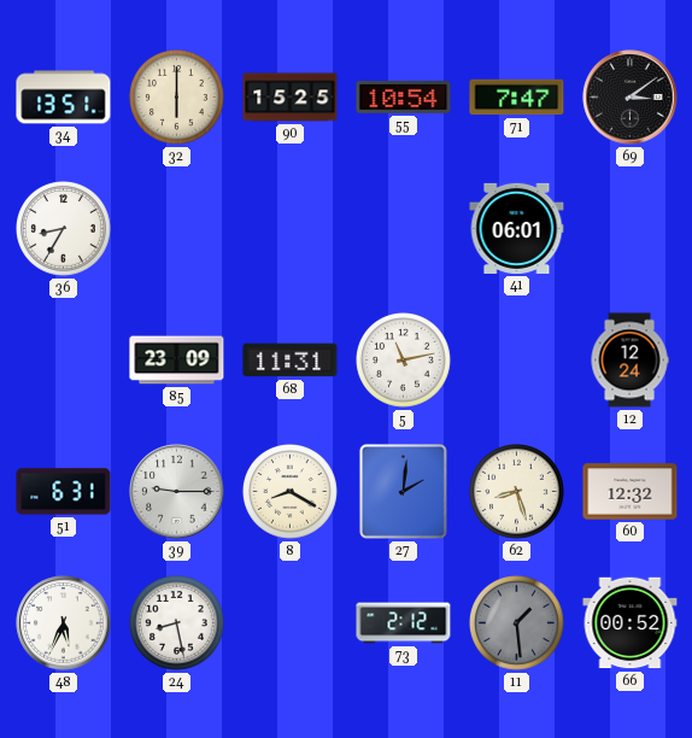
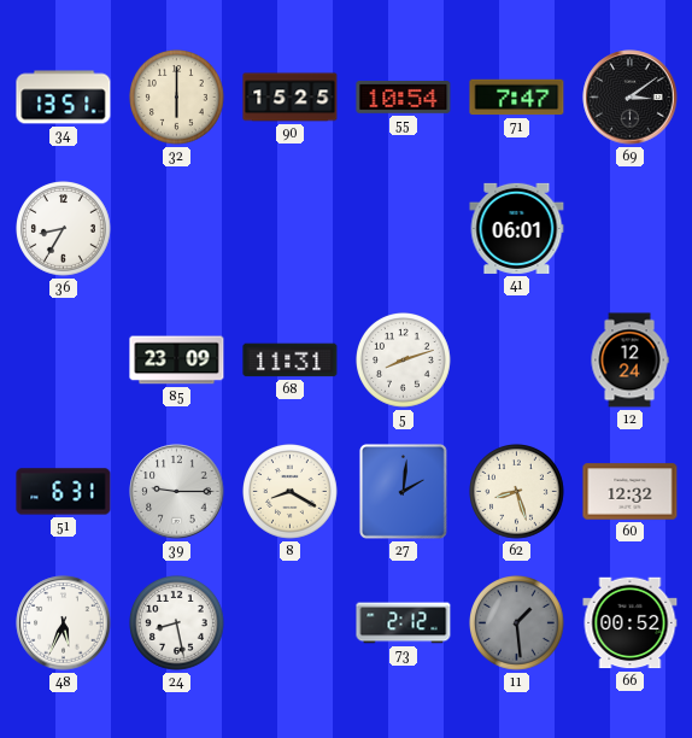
5: 11:13 -> 8:12 (404, 361)
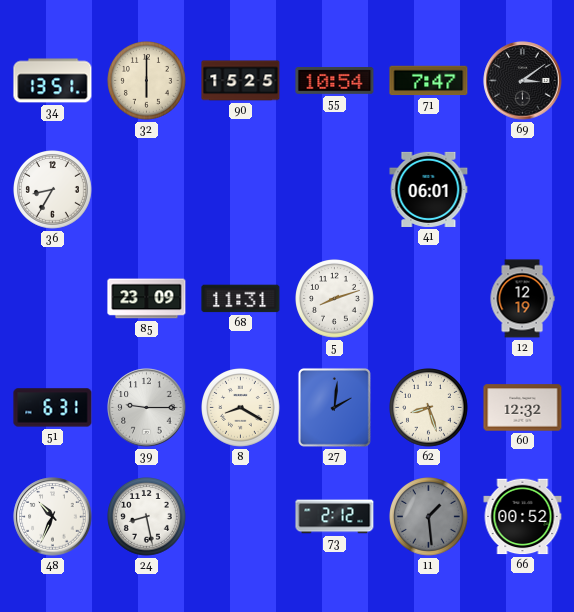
12: 12:24 -> 12:19 (522, 299)
48: 5:34 -> 10:34 (53, 517)
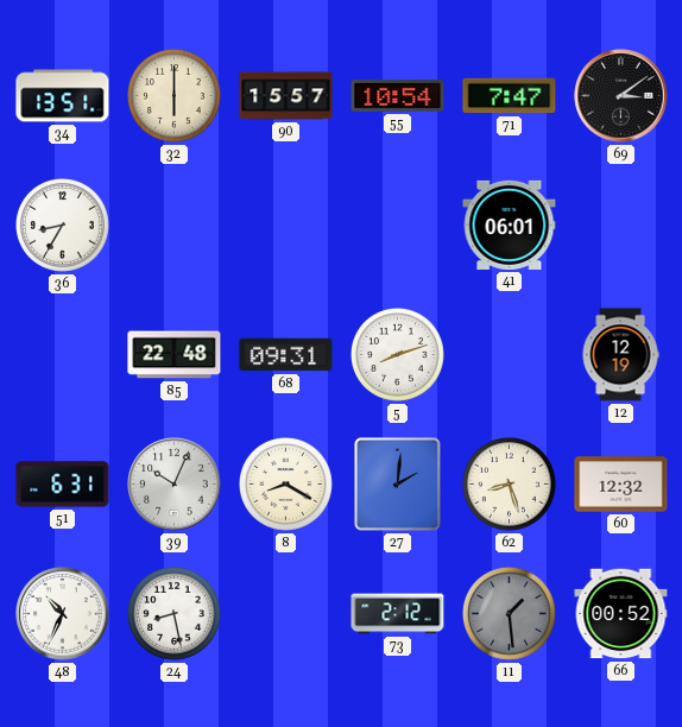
90: 15:25 -> 15:57 (286, 96)
85: 23:09 -> 22:48 (175, 355)
68: 11:31 -> 09:31 (286, 355)
39: 9:15 -> 10:04 (175, 485)
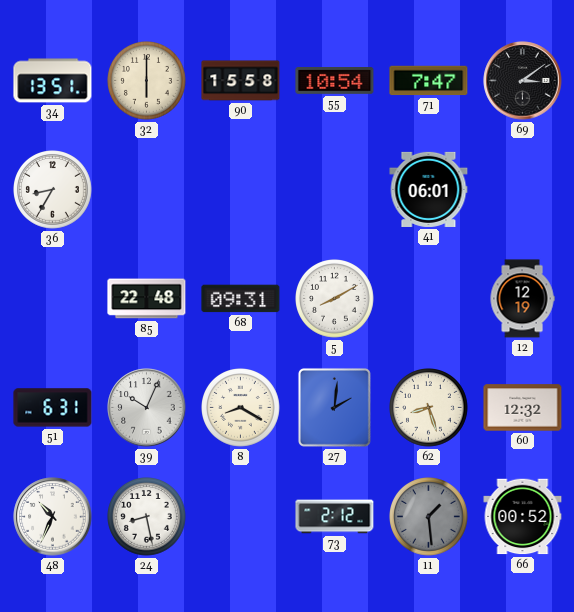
90: 15:57 -> 15:58 (241, 81)
5: 8:12 -> 8:10 (335, 299)
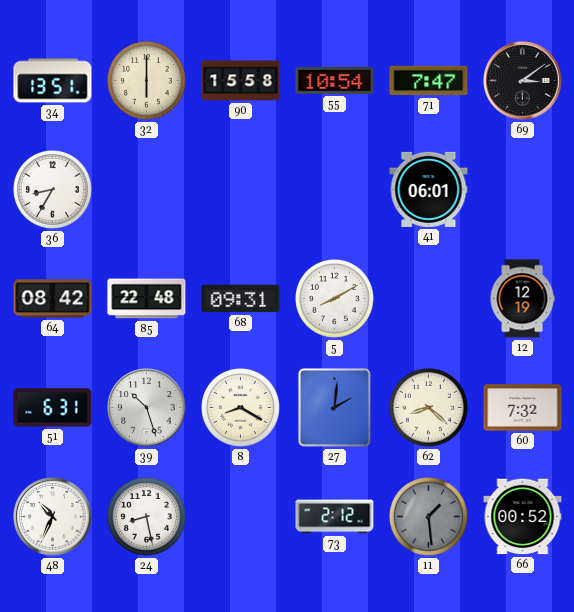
64: none -> 08:42 (53, 299)
39: 10:04 -> 10:27 (147, 408)
62: 8:27 -> 8:22 (429, 408)
60: 12:32 -> 7:32 (523, 408)
